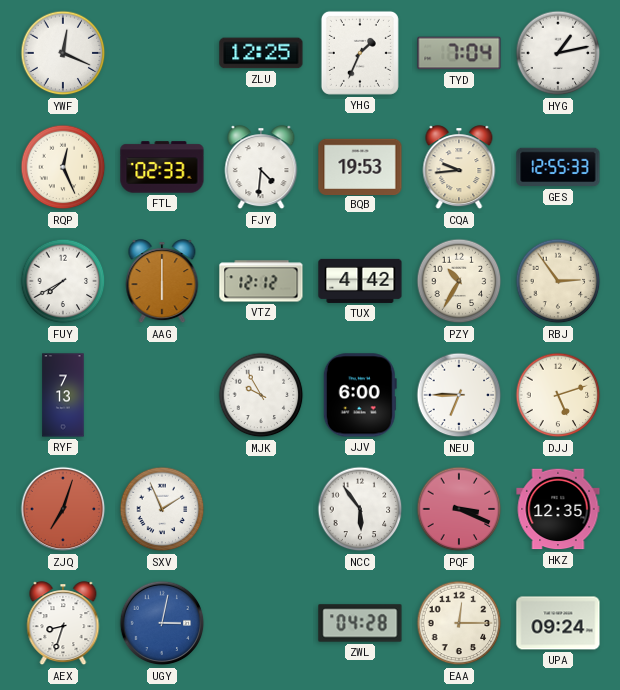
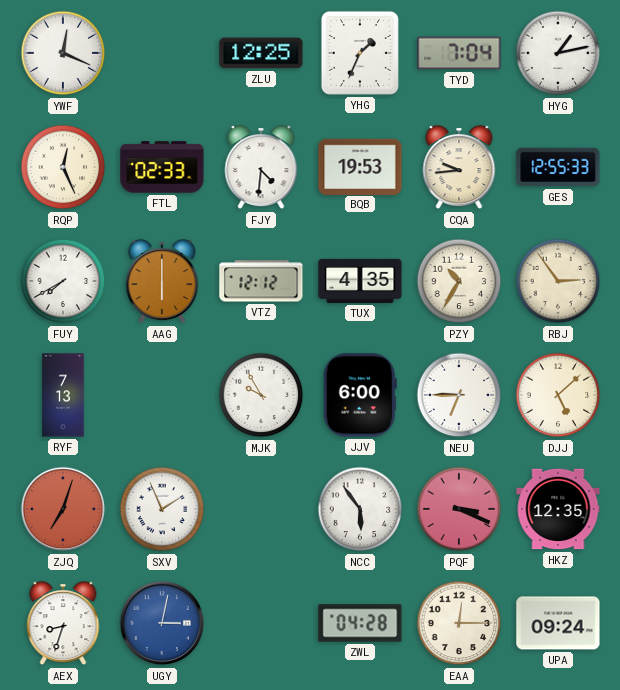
TUX: 4:42 -> 4:35 (360, 281)
DJJ: 5:12 -> 5:08 (558, 395)
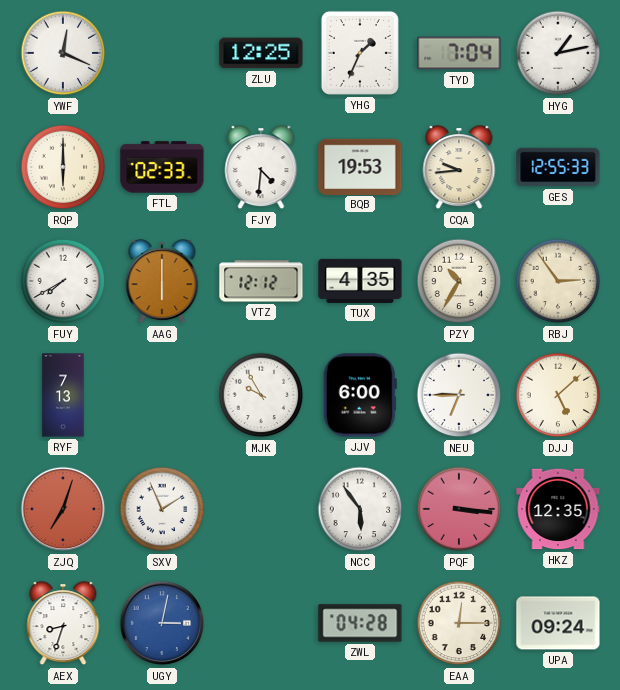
RQP: 12:26 -> 6:00 (63, 167)
PQF: 3:19 -> 3:16 (459, 509)
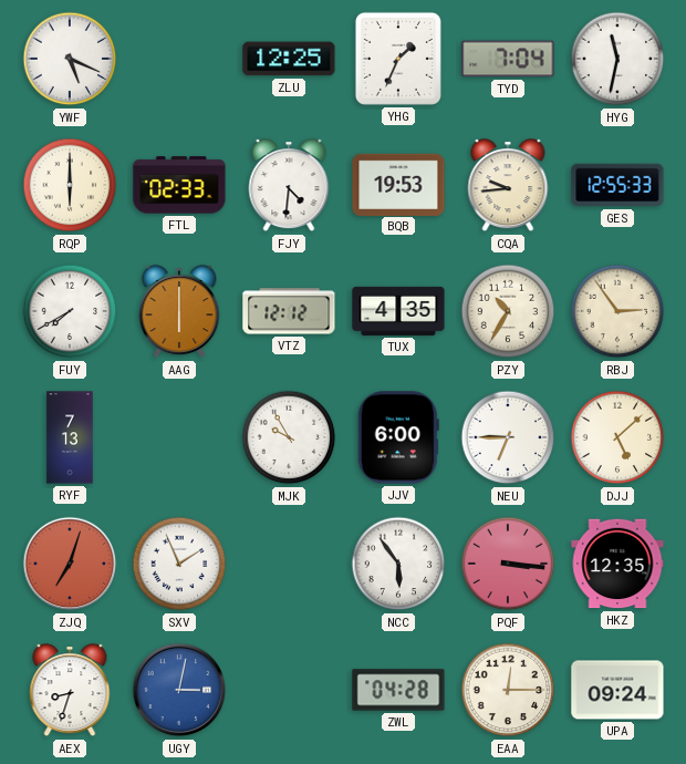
YWF: 12:19 -> 5:19 (70, 59)
HYG: 1:13 -> 11:32 (617, 59)
